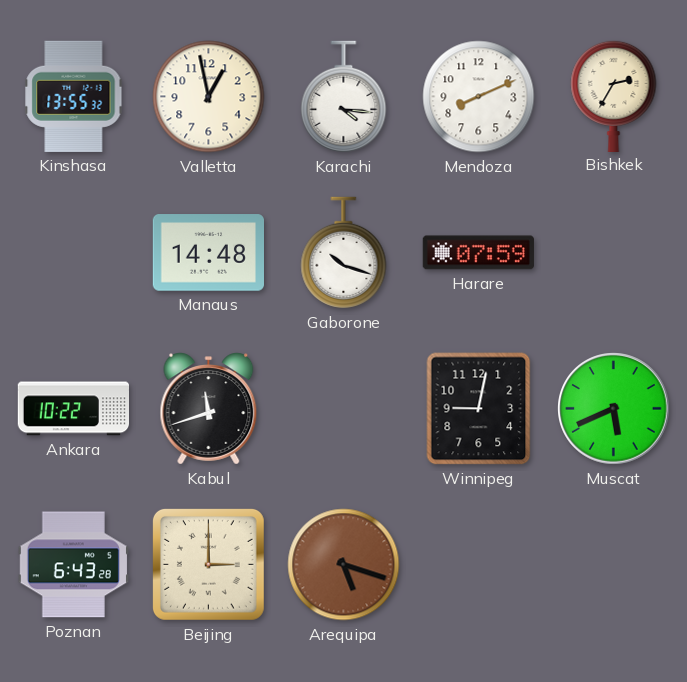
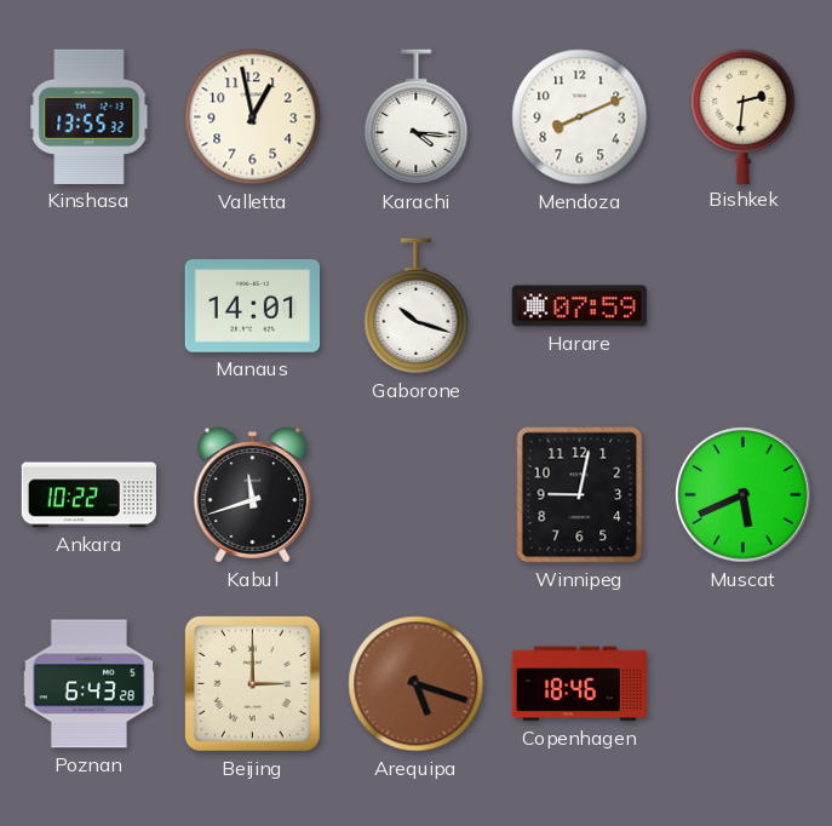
Bishkek: 2:35 -> 2:31 (744, 115)
Manaus: 14:48 -> 14:01 (252, 306)
Copenhagen: none -> 18:46 (579, 684)
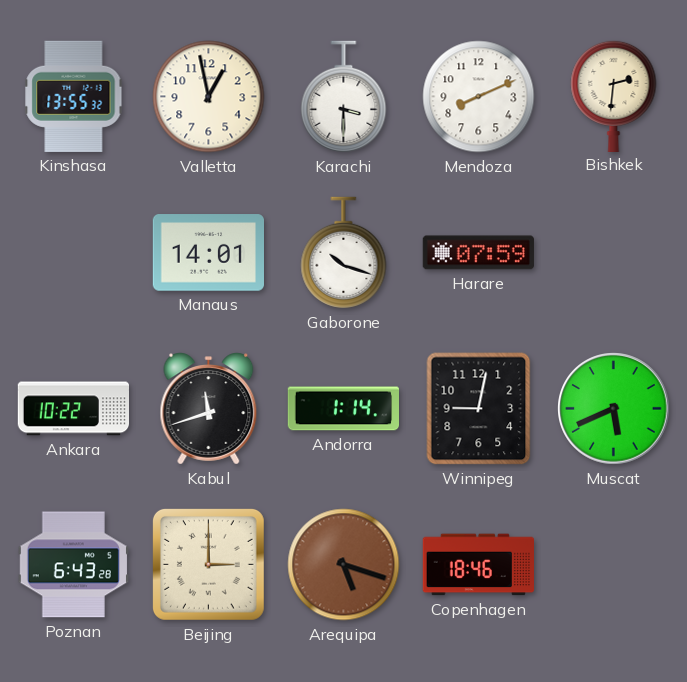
Karachi: 4:16 -> 3:30 (344, 97)
Andorra: none -> 1:14 (344, 409)
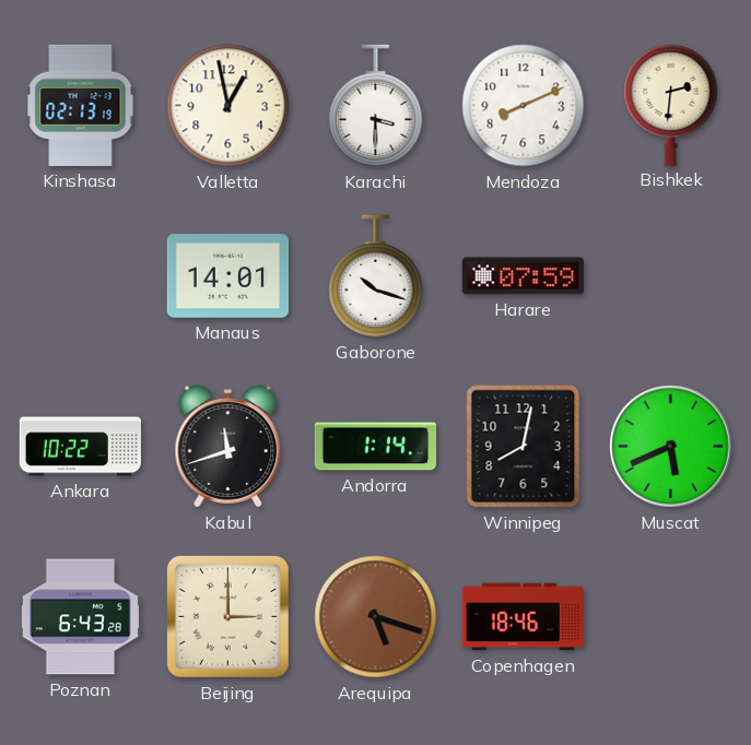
Kinshasa: 13:55 -> 02:13 (81, 105)
Winnipeg: 9:02 -> 8:02 (524, 447)
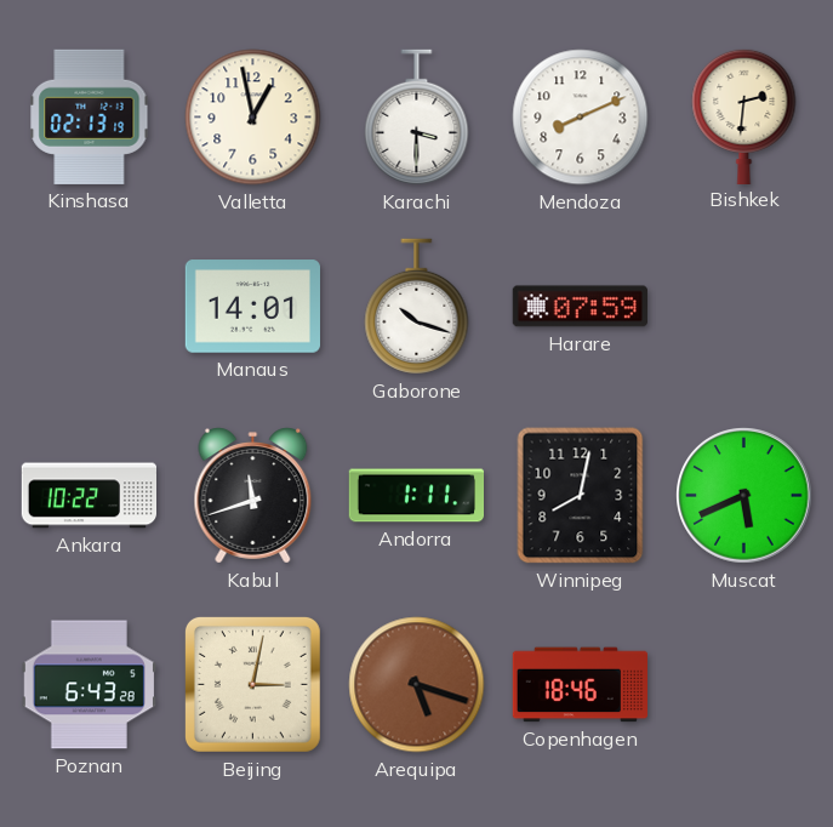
Andorra: 1:14 -> 1:11 (417, 496)
Beijing: 3:00 -> 3:02 (252, 684)
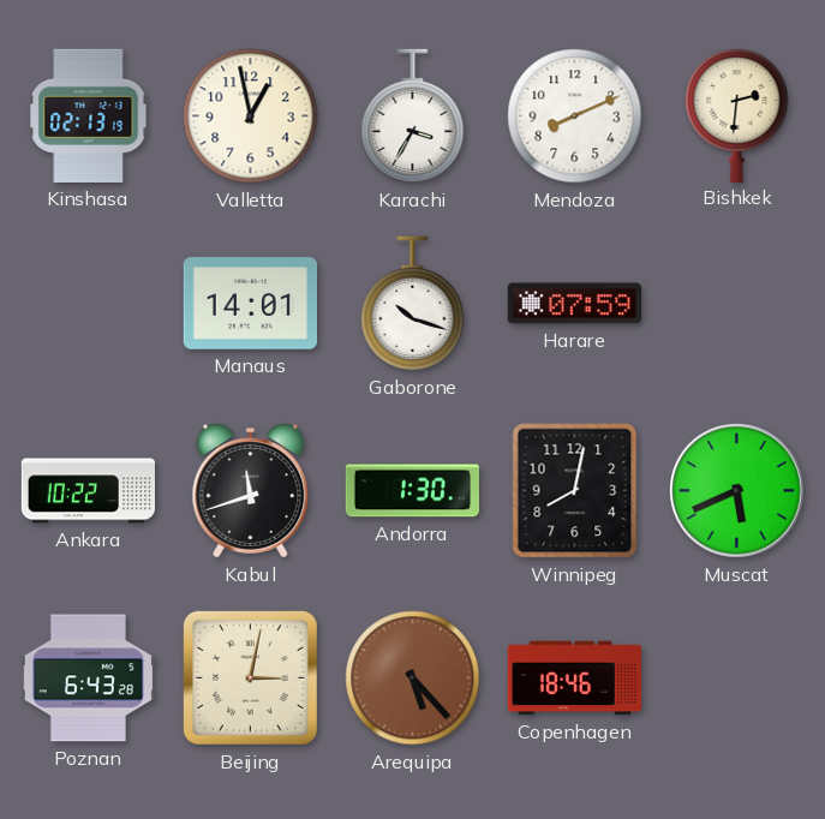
Karachi: 3:30 -> 3:35 (413, 116)
Andorra: 1:11 -> 1:30 (413, 491)
Arequipa: 5:18 -> 5:23 (413, 678)
